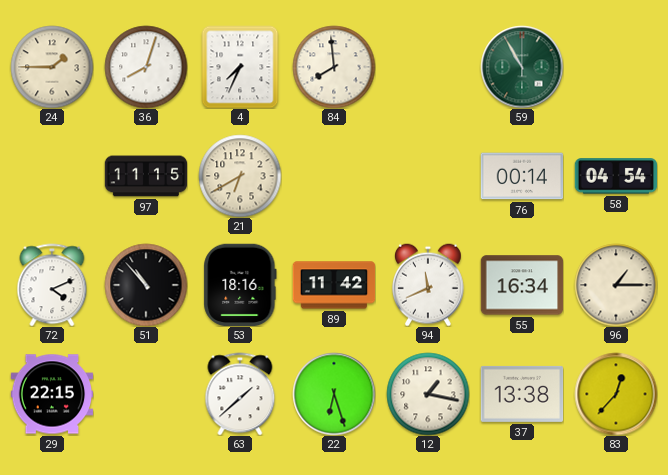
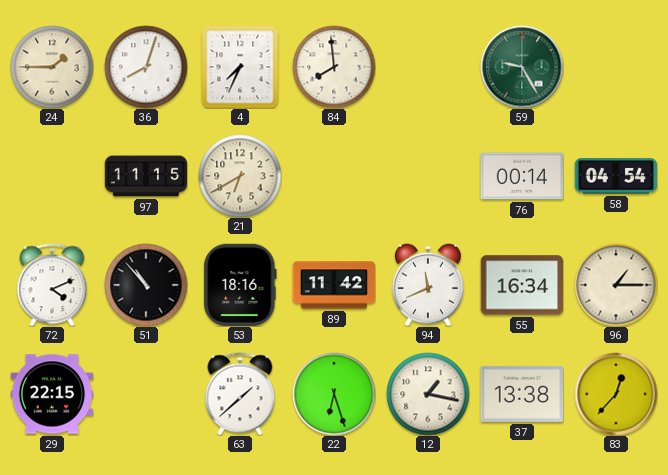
59: 10:55 -> 9:25 (522, 67)
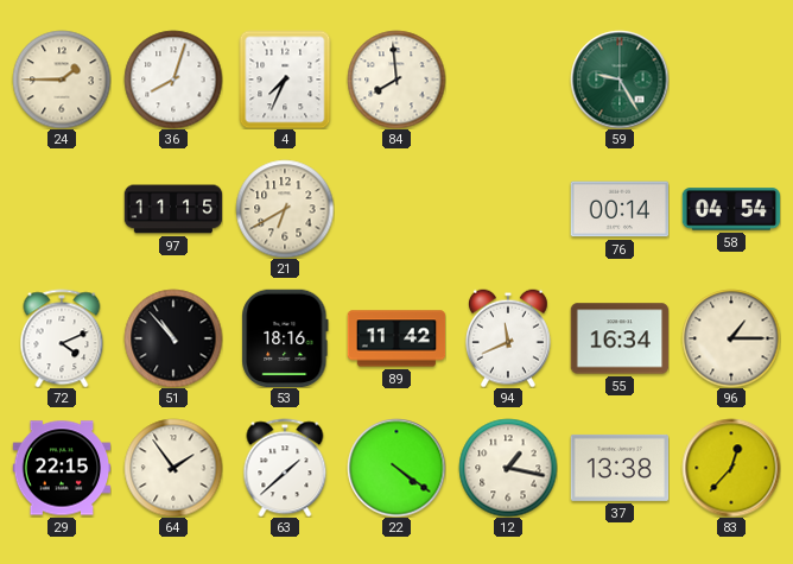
64: none -> 1:54 (173, 468)
22: 6:27 -> 4:21 (396, 468)
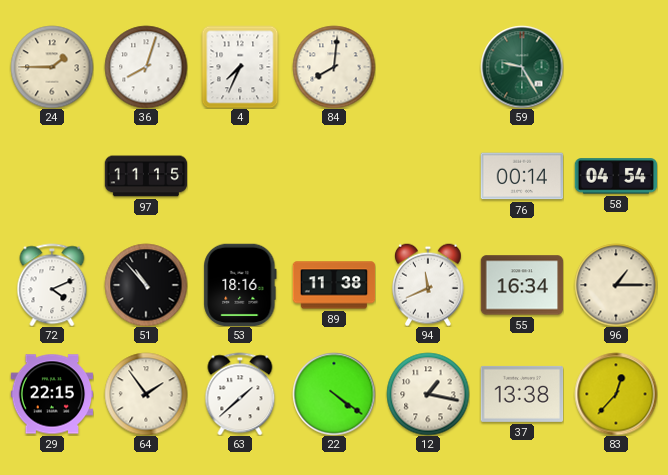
84: 7:59 -> 8:01 (334, 67)
21: 6:40 -> none (285, 209)
89: 11:42 -> 11:38 (334, 285)
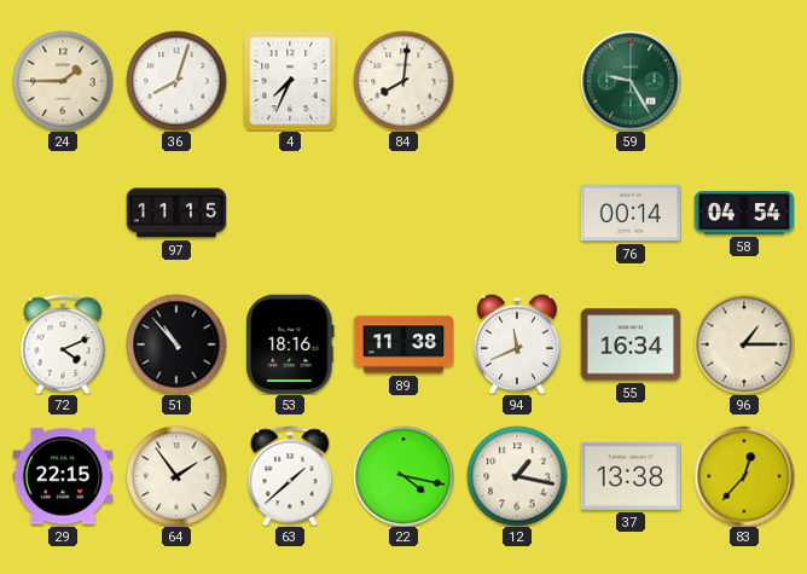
22: 4:21 -> 4:17 (403, 476)
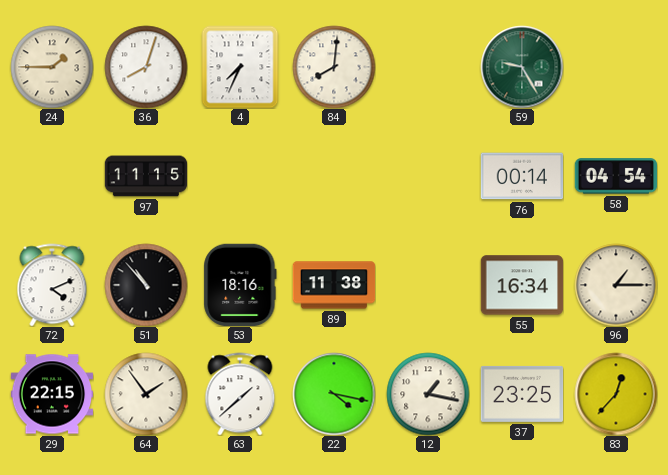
94: 11:41 -> none (517, 344)
37: 13:38 -> 23:25 (522, 394)
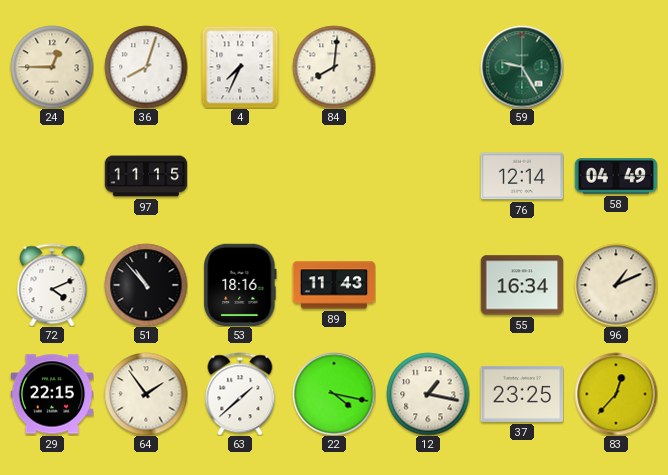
24: 1:45 -> 12:45 (52, 67)
76: 00:14 -> 12:14 (522, 176)
58: 04:54 -> 04:49 (616, 176)
89: 11:38 -> 11:43 (334, 285)
96: 1:15 -> 1:11 (616, 285)
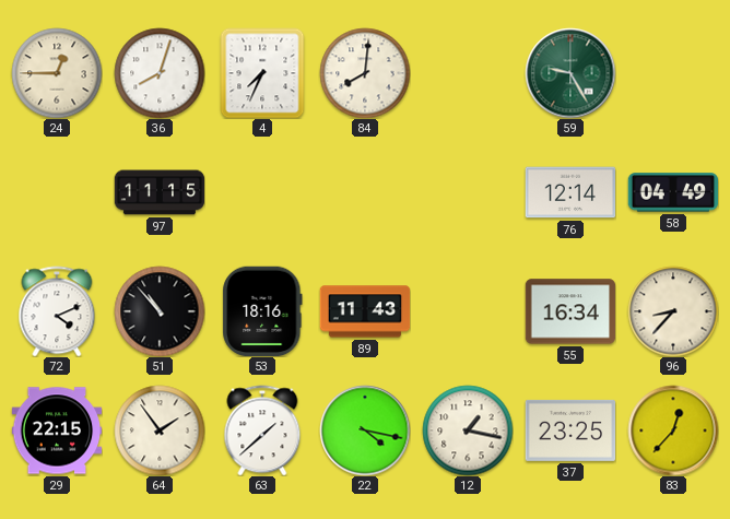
96: 1:11 -> 8:37 (673, 311)
